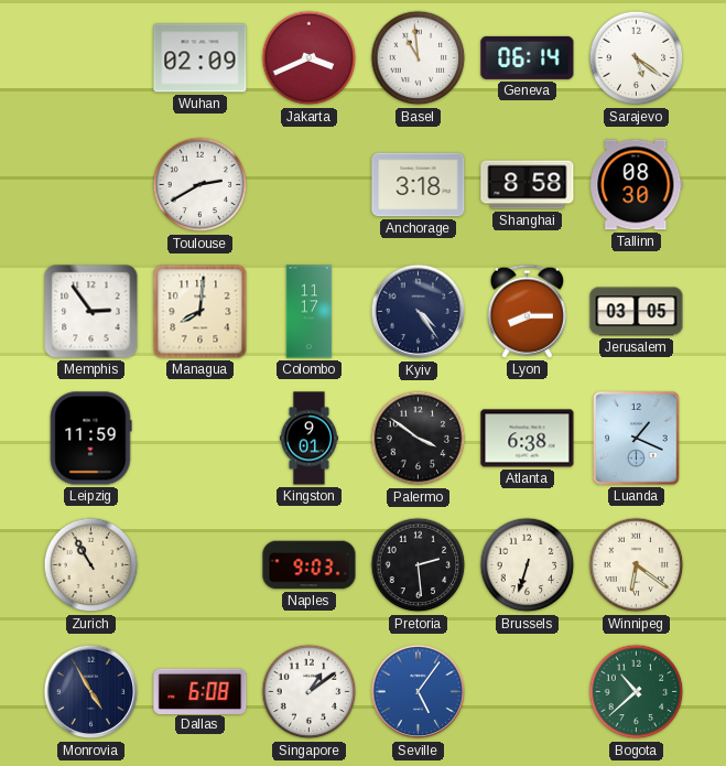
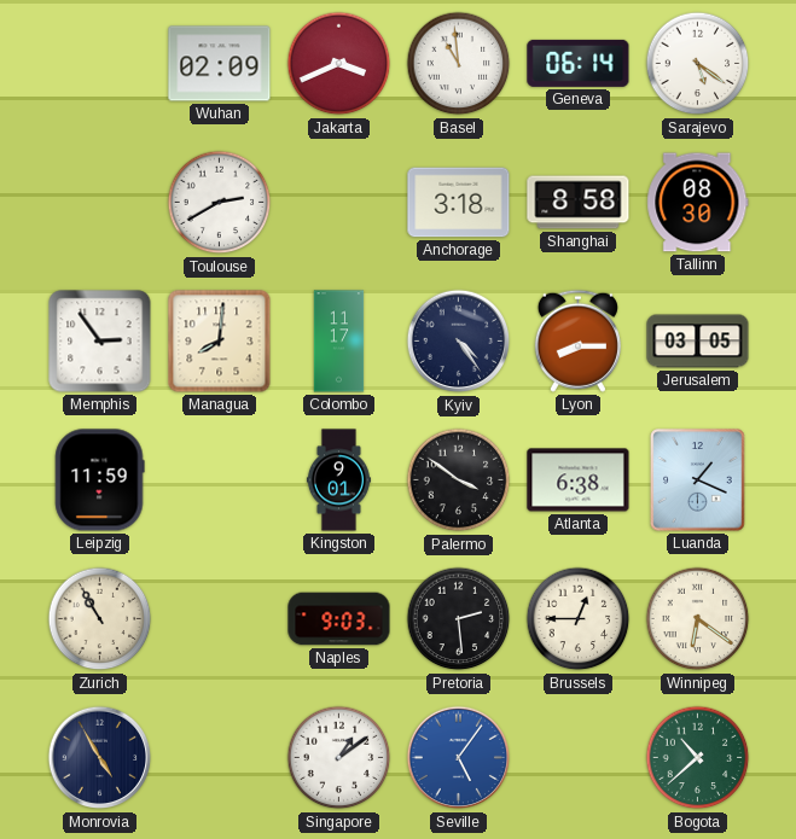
Brussels: 6:33 -> 12:45 (579, 619)
Dallas: 6:08 -> none (201, 691)
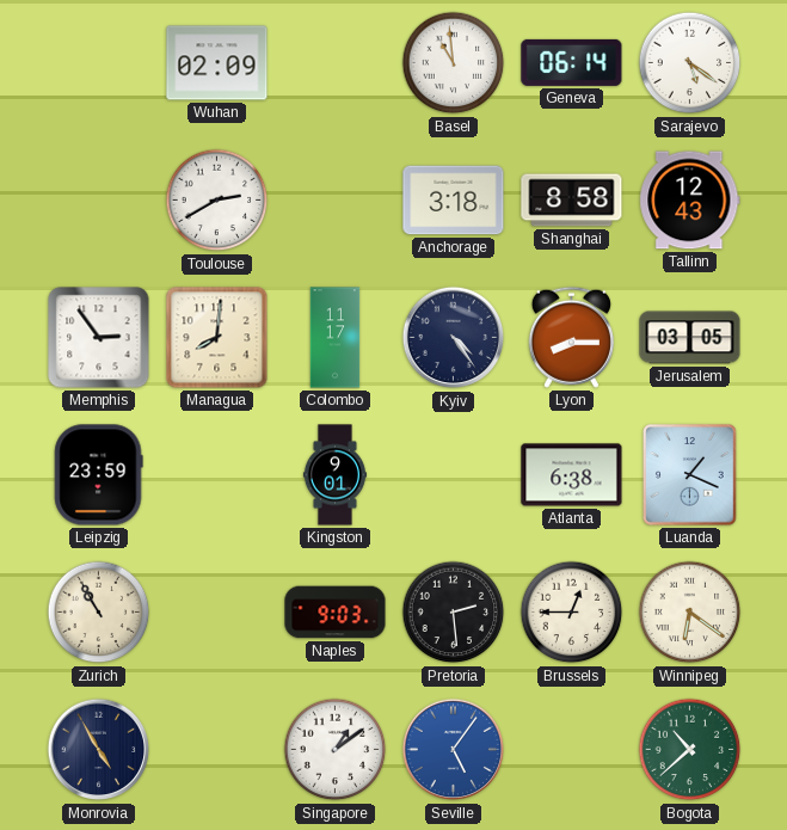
Jakarta: 3:41 -> none (339, 64)
Tallinn: 08:30 -> 12:43 (690, 201)
Leipzig: 11:59 -> 23:59 (99, 475)
Palermo: 3:51 -> none (459, 480)
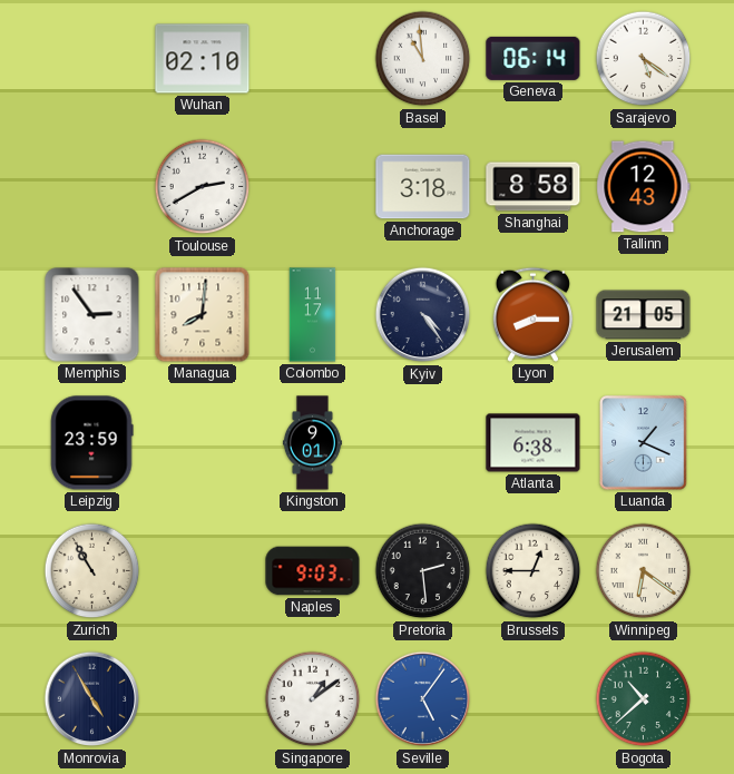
Wuhan: 02:09 -> 02:10 (203, 59)
Jerusalem: 03:05 -> 21:05 (644, 315)
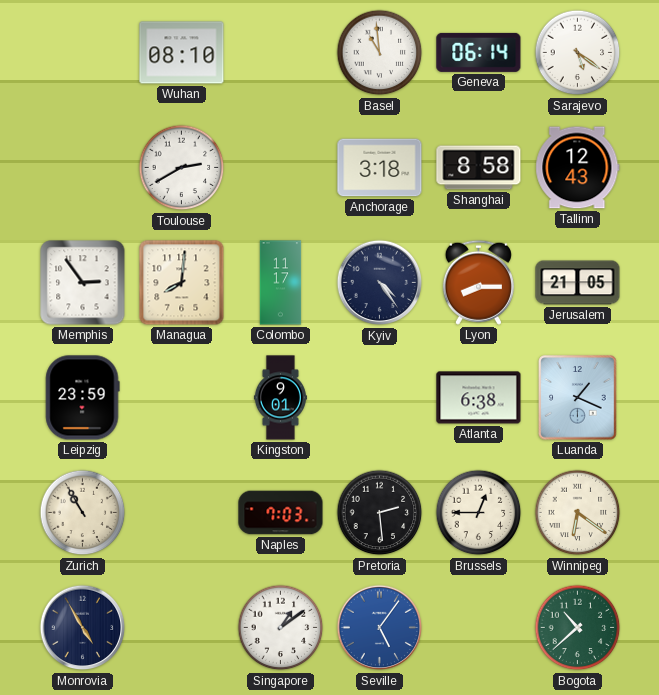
Wuhan: 02:10 -> 08:10 (182, 53)
Naples: 9:03 -> 7:03 (281, 513)
